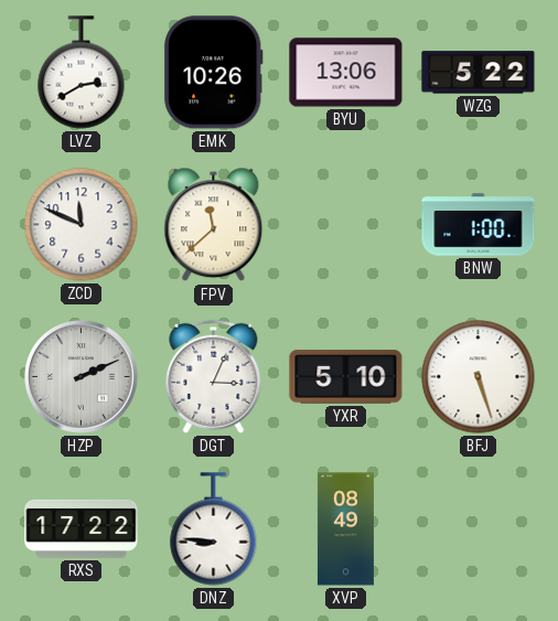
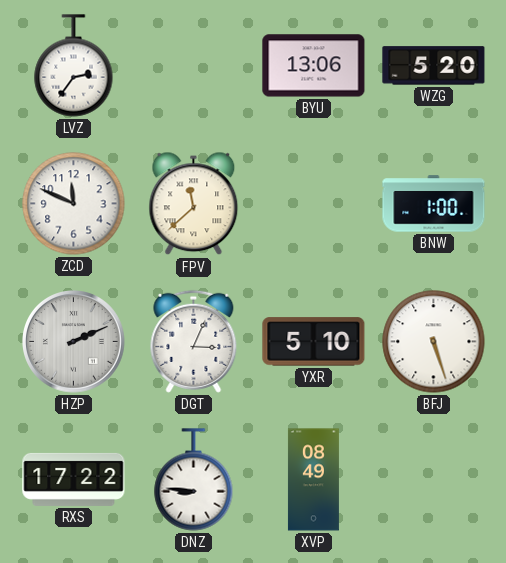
LVZ: 2:40 -> 2:36 (74, 66)
EMK: 10:26 -> none (214, 73)
WZG: 5:22 -> 5:20 (434, 66)
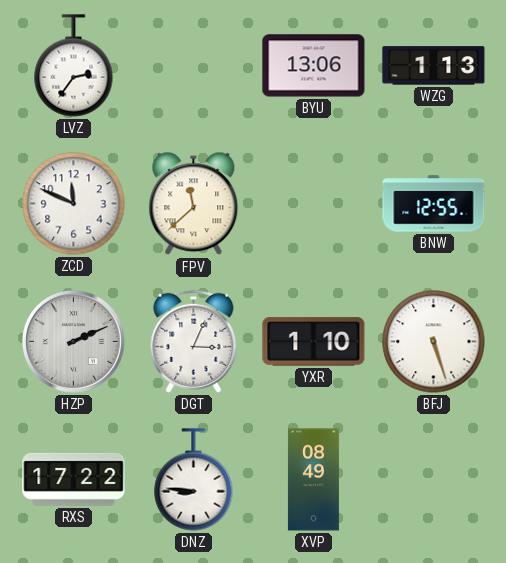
WZG: 5:20 -> 1:13 (434, 66)
BNW: 1:00 -> 12:55 (434, 204)
YXR: 5:10 -> 1:10 (314, 342)
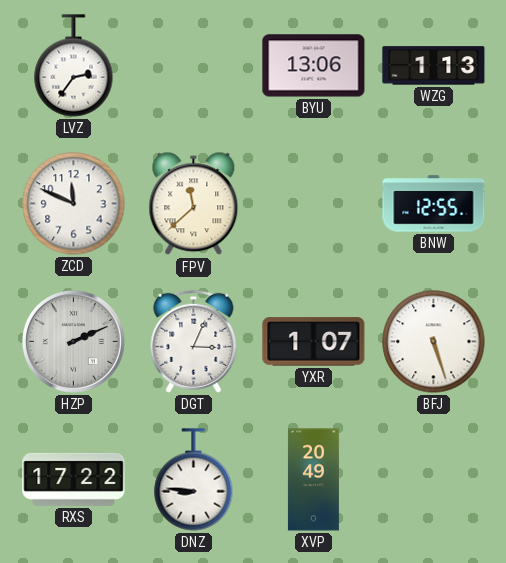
YXR: 1:10 -> 1:07 (314, 342)
XVP: 08:49 -> 20:49 (313, 480)
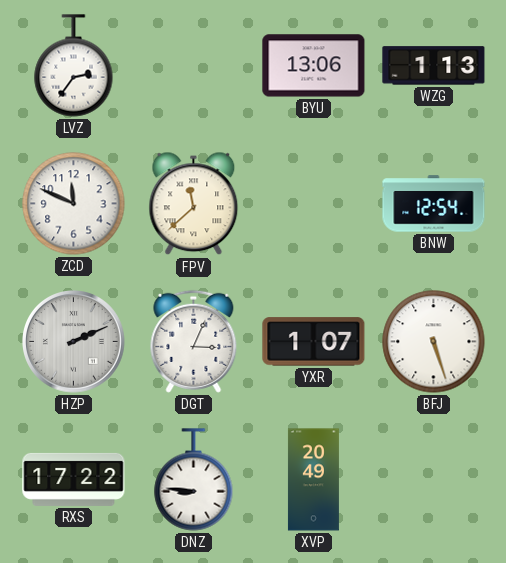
BNW: 12:55 -> 12:54 (434, 204)
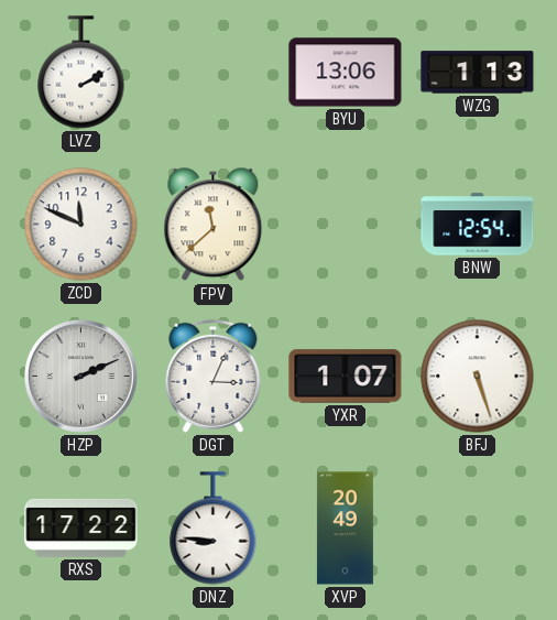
LVZ: 2:36 -> 2:10 (81, 73)
